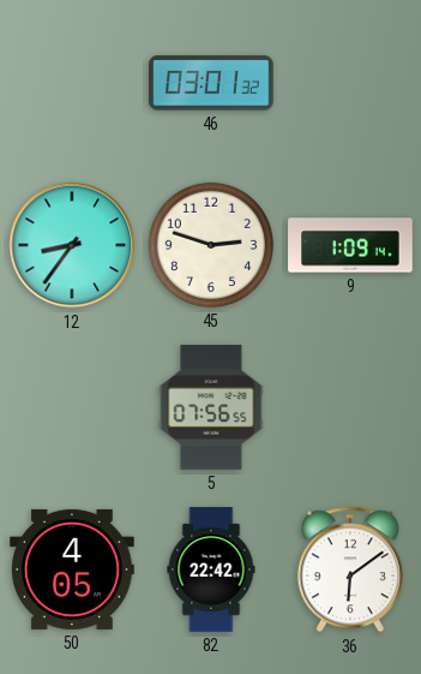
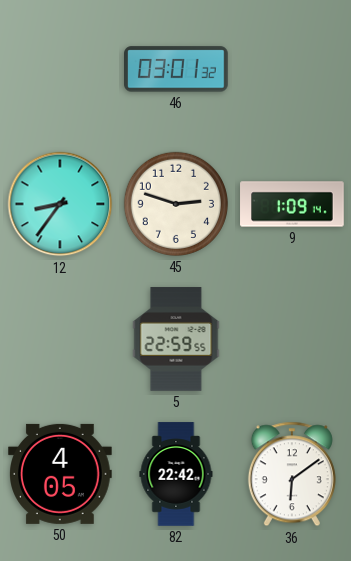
5: 07:56 -> 22:59 (176, 339)
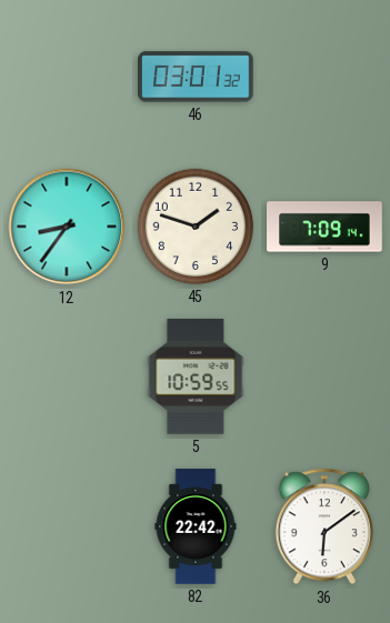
45: 2:48 -> 1:48 (196, 227)
9: 1:09 -> 7:09 (324, 227)
5: 22:59 -> 10:59 (196, 376)
50: 4:05 -> none (61, 474)
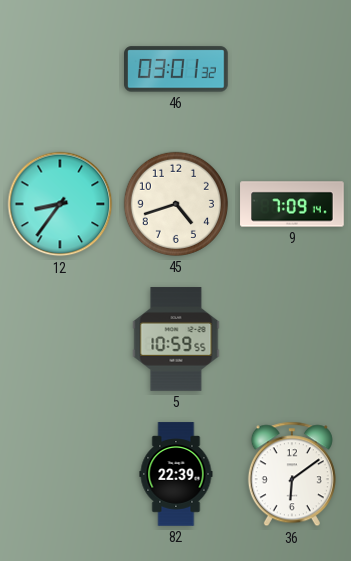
45: 1:48 -> 4:42 (176, 204)
82: 22:42 -> 22:39 (176, 474)
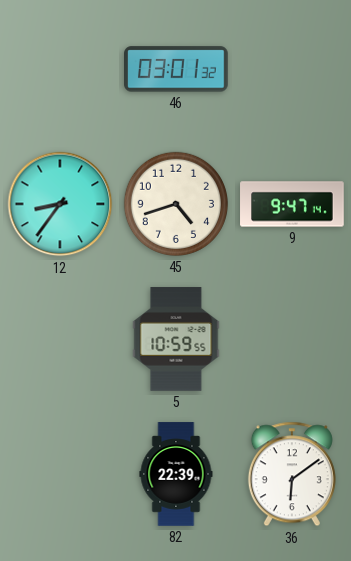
9: 7:09 -> 9:47 (292, 204)
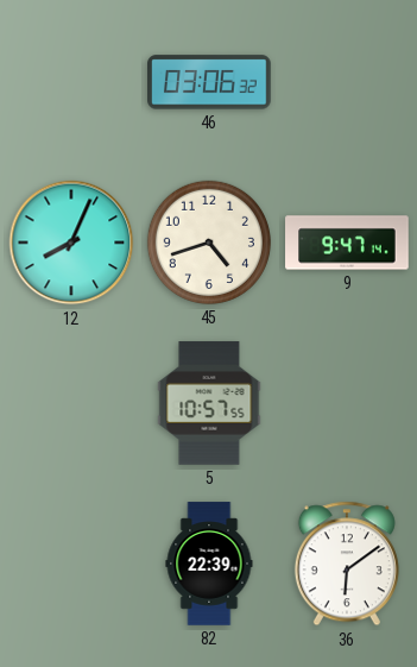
46: 03:01 -> 03:06 (210, 82)
12: 8:36 -> 8:04 (71, 243)
5: 10:59 -> 10:57 (209, 403)
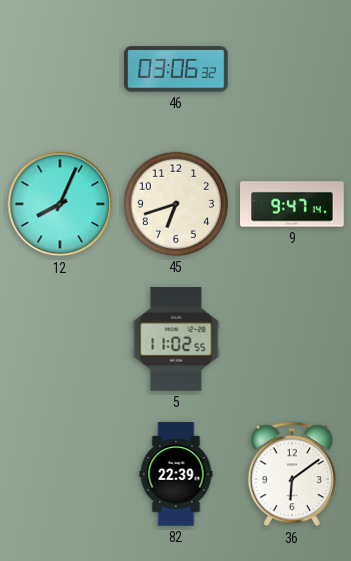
45: 4:42 -> 6:42 (176, 204)
5: 10:57 -> 11:02 (176, 339)
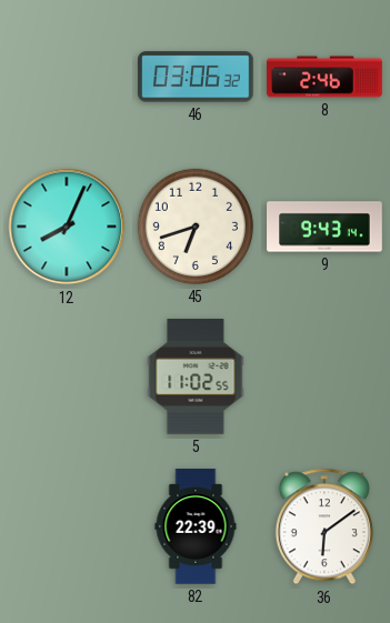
8: none -> 2:46 (324, 77)
9: 9:47 -> 9:43 (324, 227)
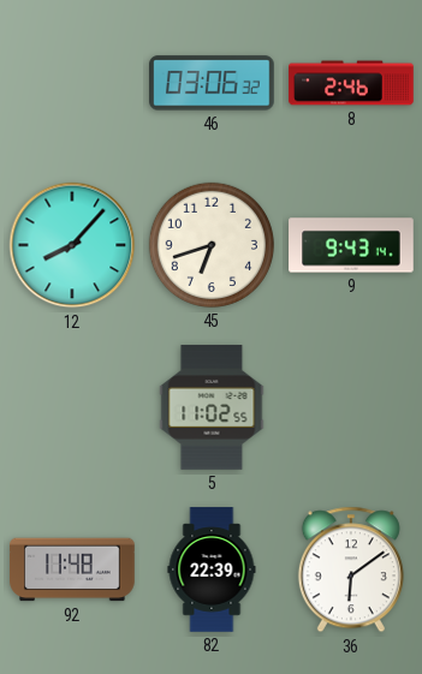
12: 8:04 -> 8:07 (72, 245)
92: none -> 11:48 (72, 569)
